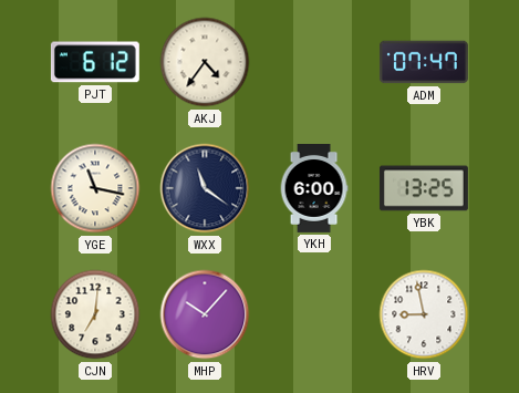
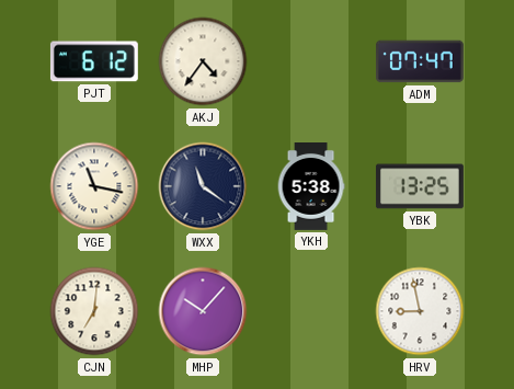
YKH: 6:00 -> 5:38 (311, 187)
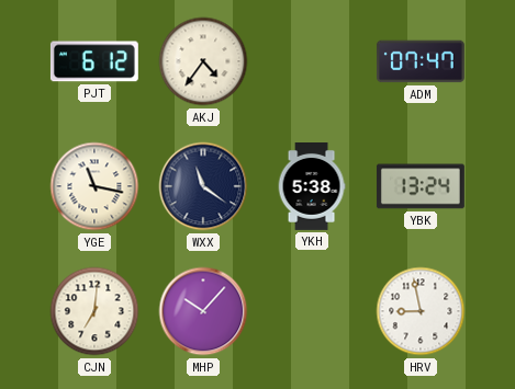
YBK: 13:25 -> 13:24 (421, 186)
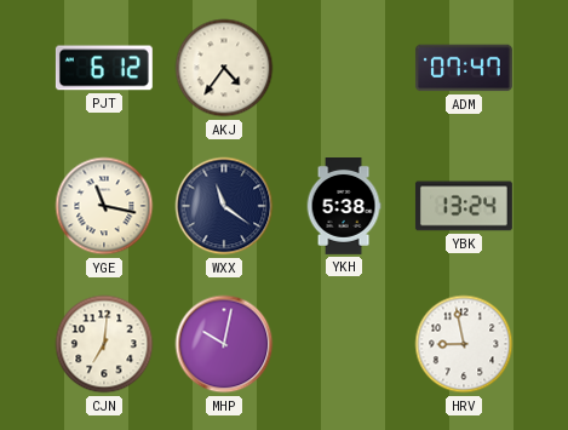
MHP: 10:07 -> 10:02 (224, 344)
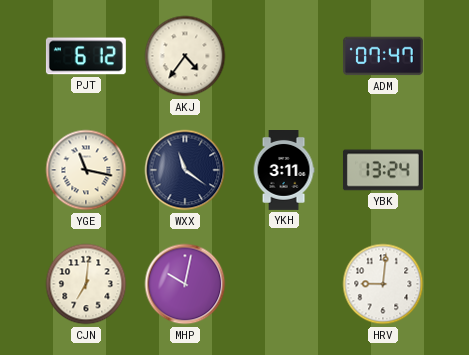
YKH: 5:38 -> 3:11 (284, 171)
HRV: 8:58 -> 9:01 (383, 284)
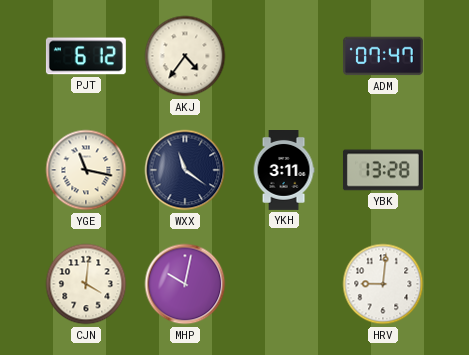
YBK: 13:24 -> 13:28 (383, 170)
CJN: 7:01 -> 4:01 (86, 284)
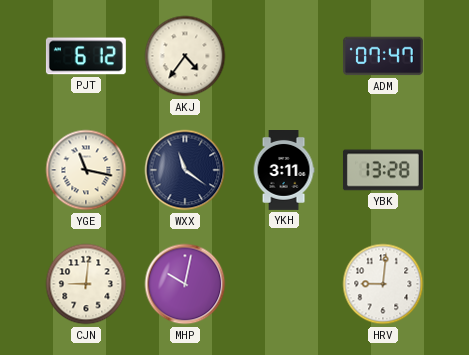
CJN: 4:01 -> 9:01 (86, 284)
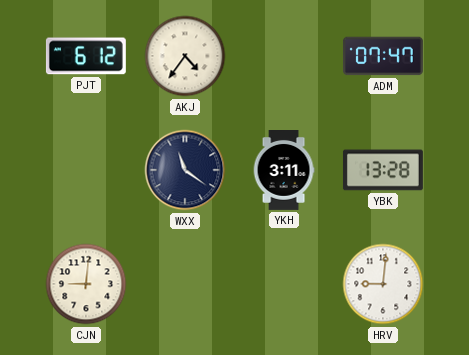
YGE: 11:17 -> none (86, 170)
MHP: 10:02 -> none (185, 284)
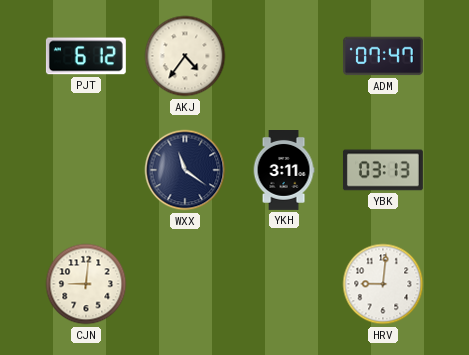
YBK: 13:28 -> 03:13 (383, 170)
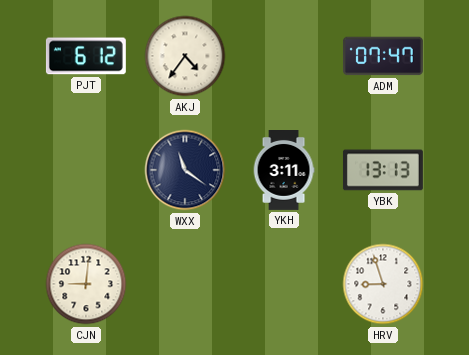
YBK: 03:13 -> 13:13 (383, 170)
HRV: 9:01 -> 8:57 (383, 284)
